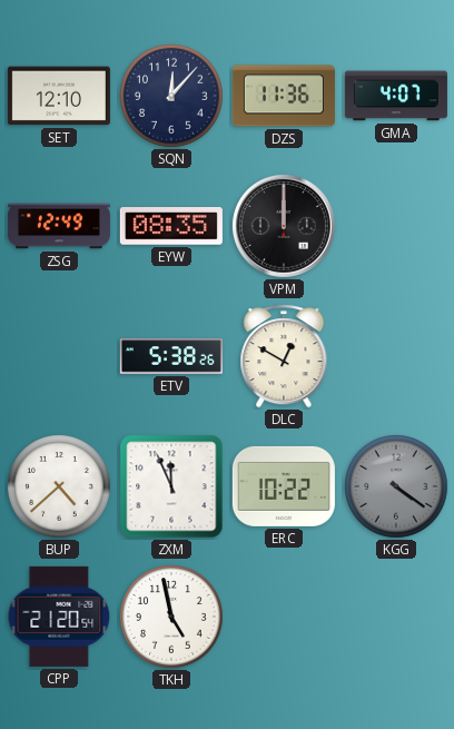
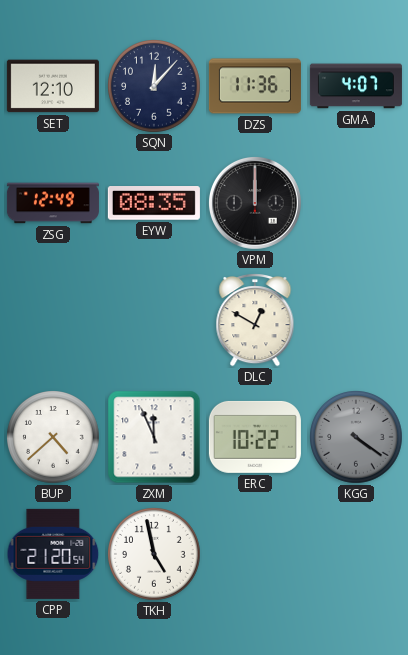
ETV: 5:38 -> none (171, 356)
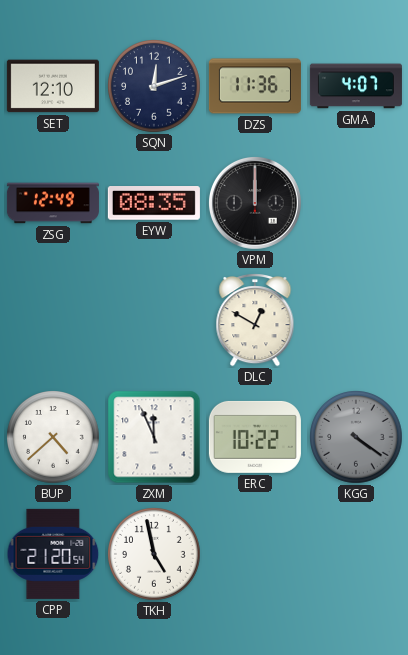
SQN: 12:07 -> 12:12 (155, 87)
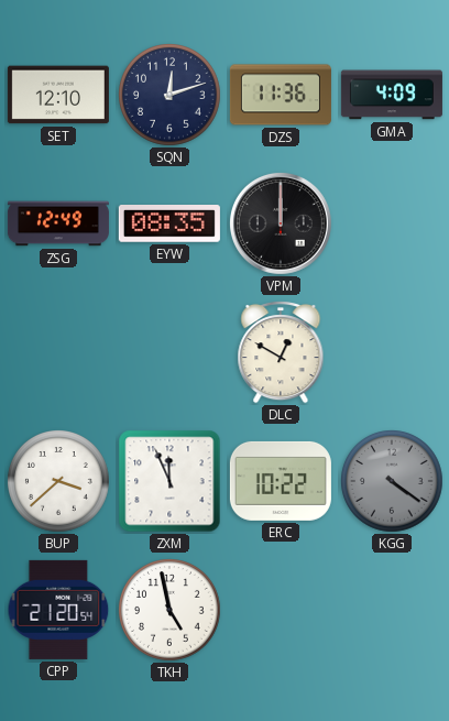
GMA: 4:07 -> 4:09 (392, 95)
BUP: 4:38 -> 3:38 (59, 482)
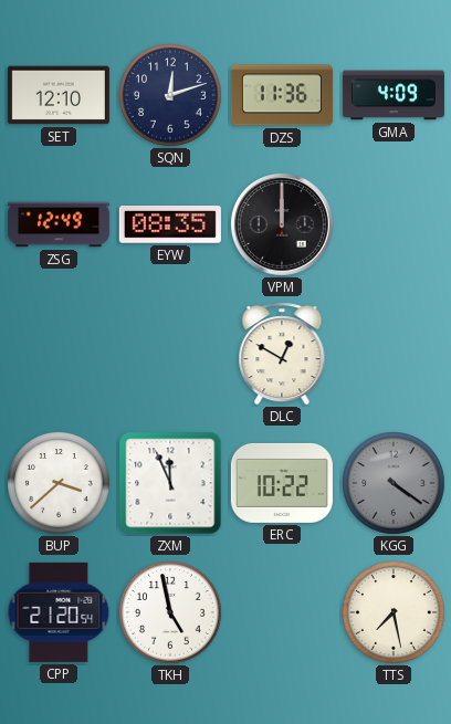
TTS: none -> 7:28 (395, 613)
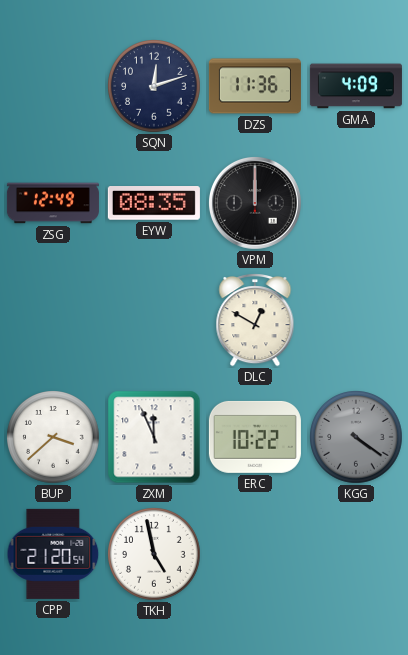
SET: 12:10 -> none (59, 95)
TTS: 7:28 -> none (395, 613)
